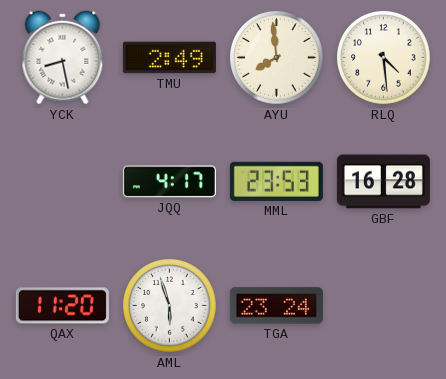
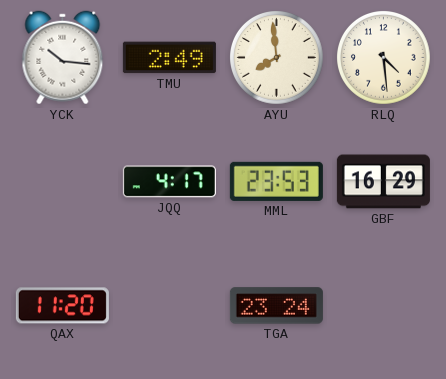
YCK: 8:28 -> 10:16 (63, 58)
GBF: 16:28 -> 16:29 (383, 182)
AML: 5:57 -> none (170, 306)
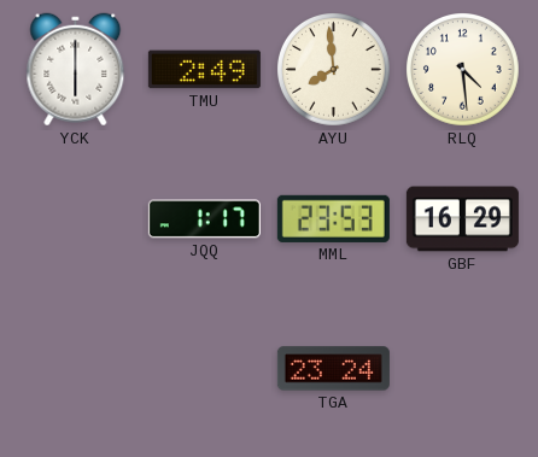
YCK: 10:16 -> 6:00 (76, 70)
JQQ: 4:17 -> 1:17 (204, 219)
QAX: 11:20 -> none (62, 306)
